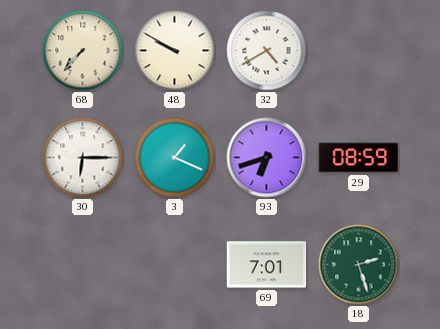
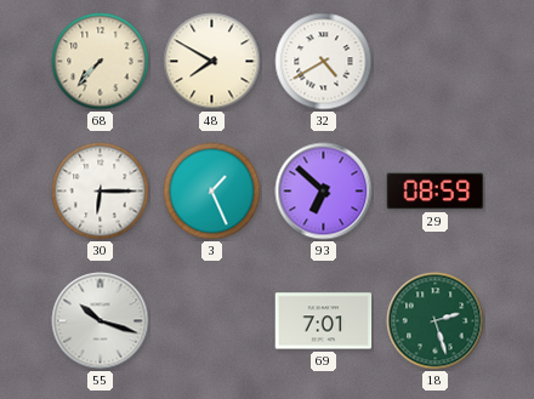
48: 9:50 -> 7:50 (212, 62)
3: 1:19 -> 1:26 (212, 192)
93: 6:42 -> 6:52 (324, 192)
55: none -> 10:18 (101, 321)
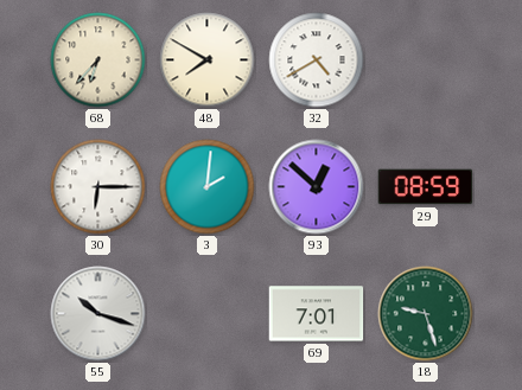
68: 7:37 -> 6:37 (98, 60)
3: 1:26 -> 2:01 (208, 187)
93: 6:52 -> 12:52 (317, 187)
18: 2:27 -> 9:27 (426, 314)
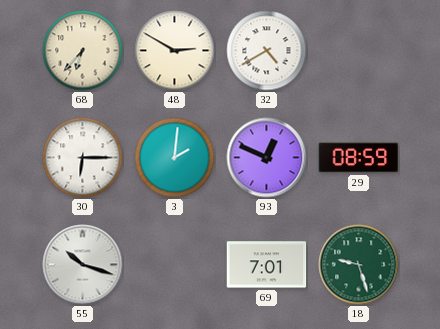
48: 7:50 -> 2:50 (175, 51)
93: 12:52 -> 12:49 (267, 158)
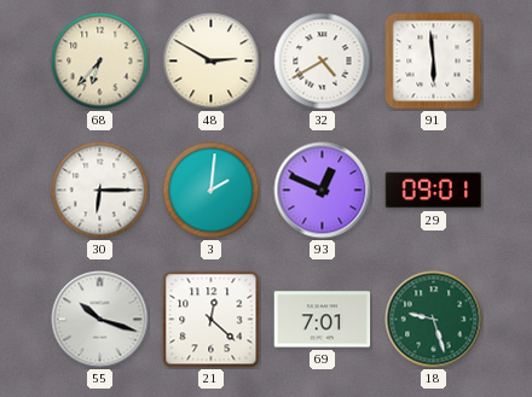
91: none -> 5:59 (434, 62)
29: 08:59 -> 09:01 (434, 191)
21: none -> 12:22 (212, 320)
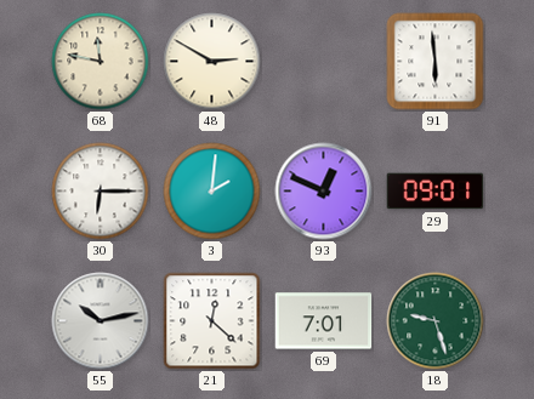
68: 6:37 -> 11:47 (101, 62)
32: 4:40 -> none (323, 62)
55: 10:18 -> 10:13 (101, 321)
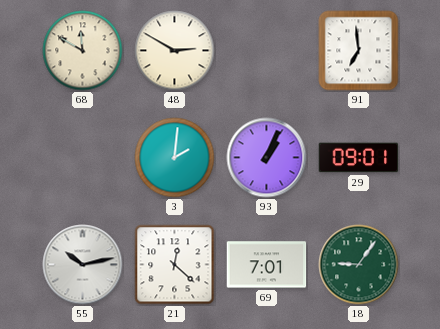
68: 11:47 -> 11:50 (83, 51)
91: 5:59 -> 6:59 (359, 51)
30: 6:15 -> none (101, 192)
93: 12:49 -> 1:04 (267, 158)
18: 9:27 -> 9:06 (359, 265)
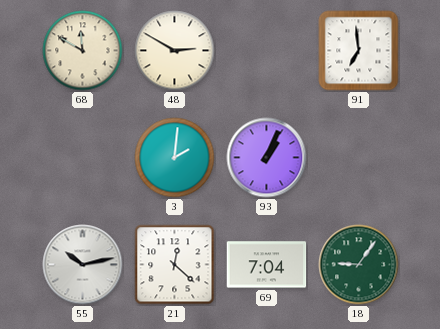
29: 09:01 -> none (359, 158)
69: 7:01 -> 7:04 (267, 265)
